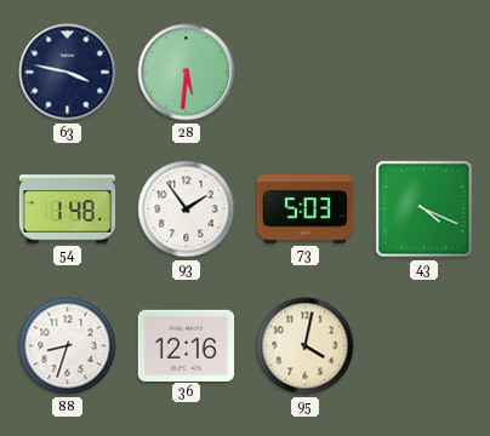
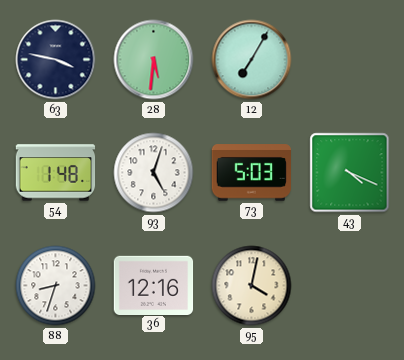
12: none -> 7:05 (252, 60)
93: 1:54 -> 5:03 (154, 173)
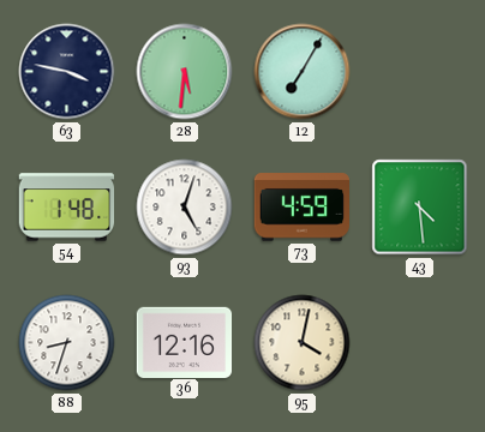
73: 5:03 -> 4:59 (301, 208)
43: 4:19 -> 4:29 (420, 208)
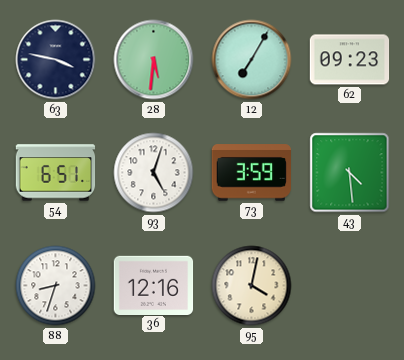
62: none -> 09:23 (350, 60)
54: 1:48 -> 6:51 (56, 173)
73: 4:59 -> 3:59 (251, 173)
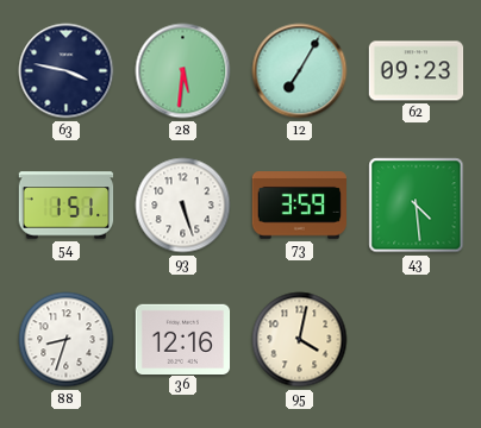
54: 6:51 -> 1:51 (67, 206)
93: 5:03 -> 5:27 (183, 206)
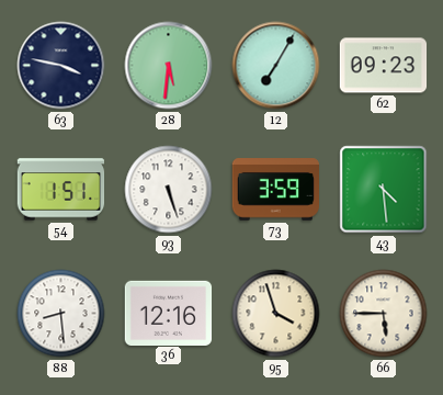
88: 8:33 -> 8:29 (61, 314)
95: 4:02 -> 3:57 (276, 314)
66: none -> 5:45 (384, 314)
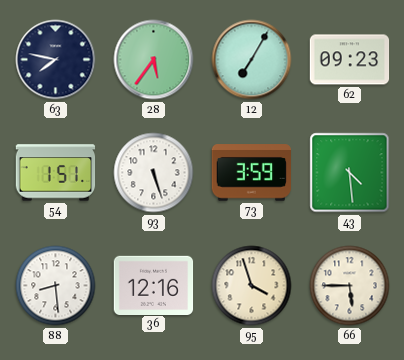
63: 3:47 -> 7:47 (56, 60)
28: 5:31 -> 5:36 (154, 60)
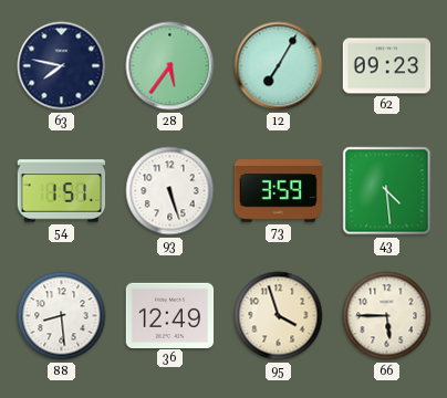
36: 12:16 -> 12:49 (170, 315)
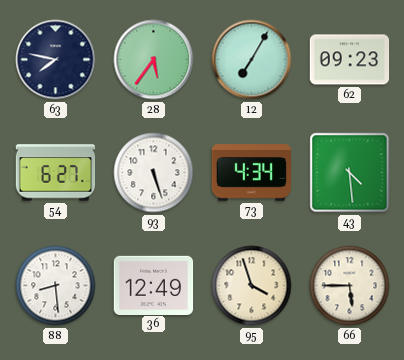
54: 1:51 -> 6:27 (56, 173)
73: 3:59 -> 4:34 (251, 173)
